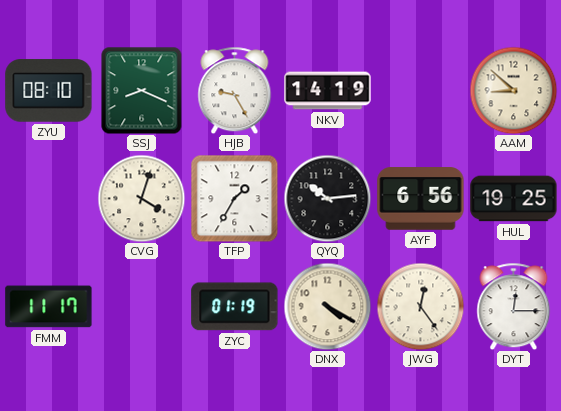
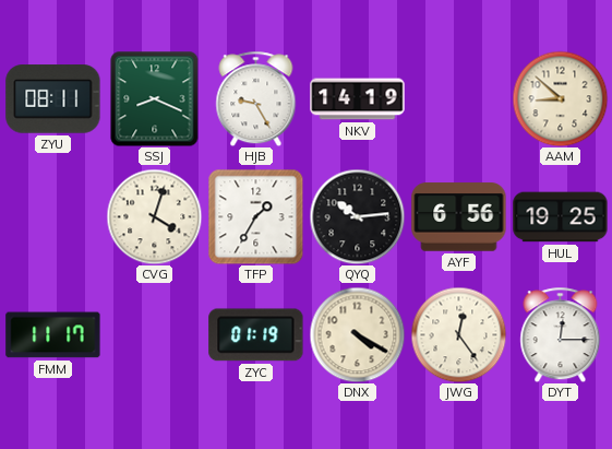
ZYU: 08:10 -> 08:11 (53, 99)
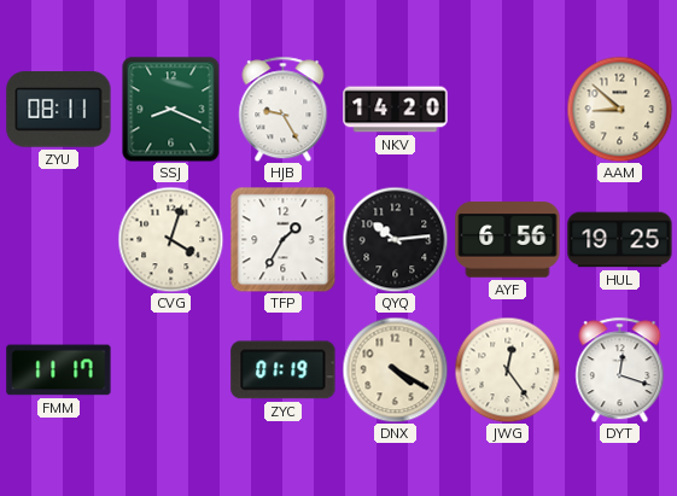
NKV: 14:19 -> 14:20 (396, 110)
DYT: 12:15 -> 12:18 (620, 369)
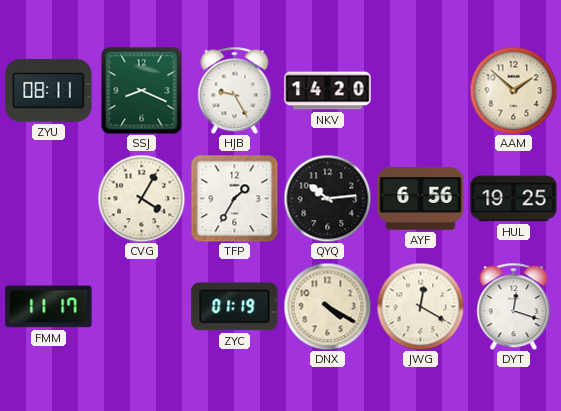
AAM: 8:52 -> 1:52 (513, 90)
CVG: 4:03 -> 4:05 (141, 198)
JWG: 12:24 -> 12:20 (420, 306)
